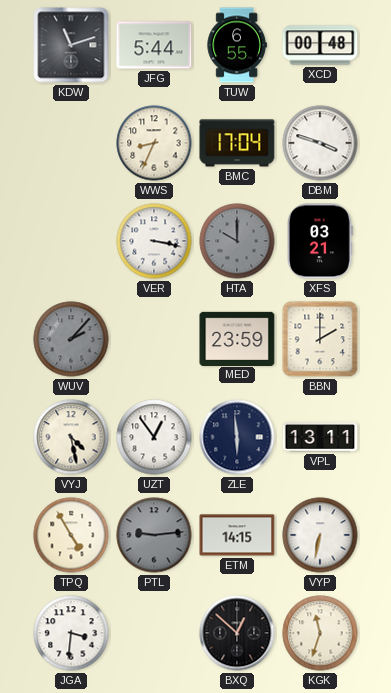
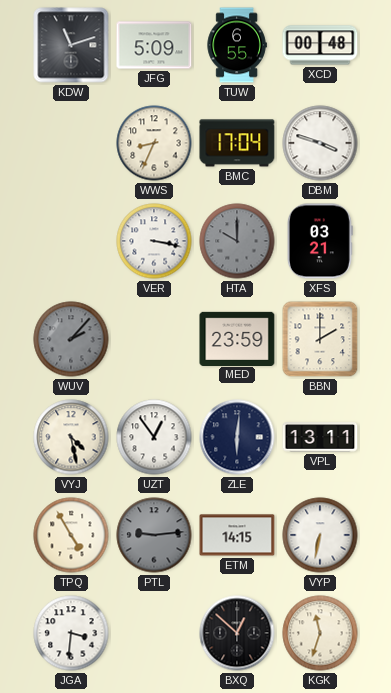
JFG: 5:44 -> 5:09 (154, 45)
ZLE: 5:59 -> 6:01 (237, 437)
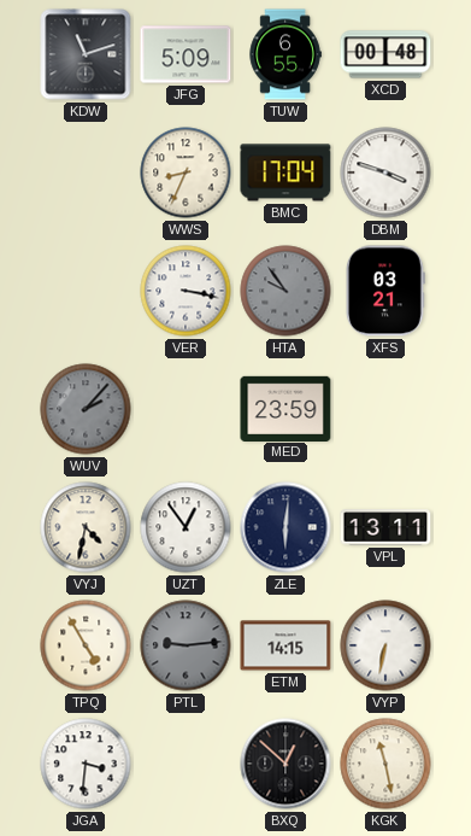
HTA: 10:00 -> 9:54 (285, 291)
BBN: 2:00 -> none (320, 339)
VYJ: 4:28 -> 4:32 (86, 527)
KGK: 11:33 -> 11:28 (385, 764)
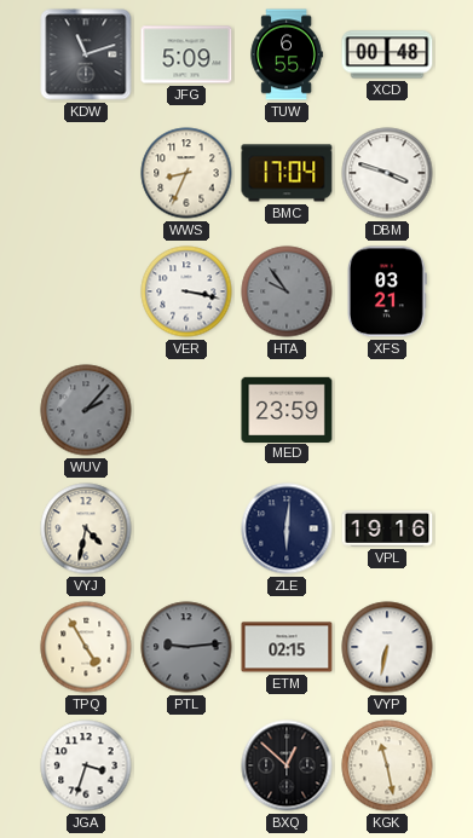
UZT: 12:54 -> none (186, 527)
VPL: 13:11 -> 19:16 (387, 528)
ETM: 14:15 -> 02:15 (287, 647)
JGA: 3:31 -> 3:33 (86, 765)
